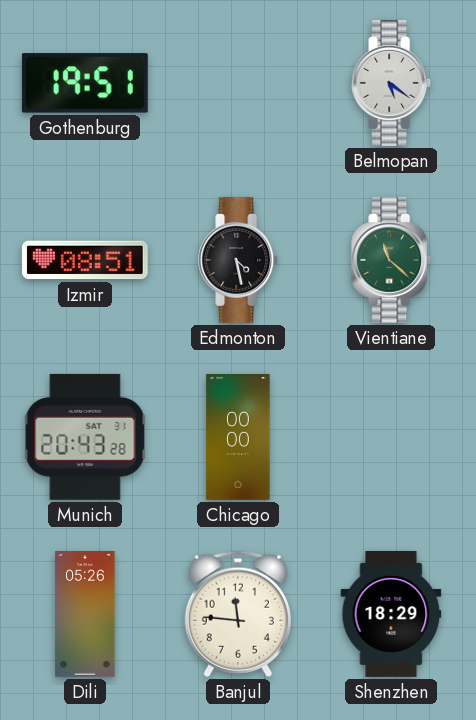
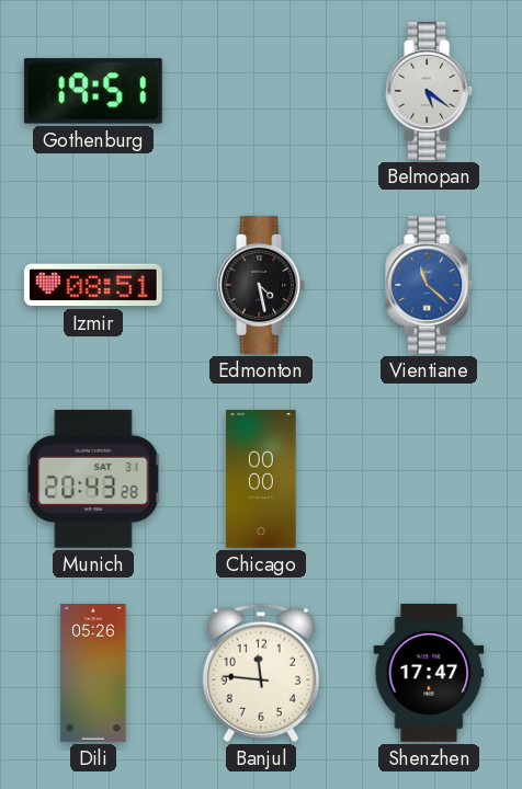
Vientiane dial: green -> blue (430, 285)
Shenzhen: 18:29 -> 17:47 (429, 673)
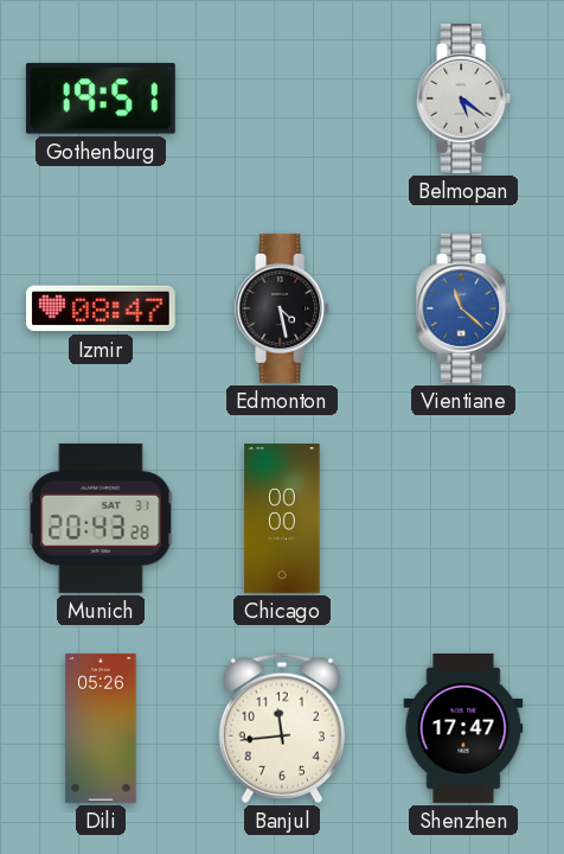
Izmir: 08:51 -> 08:47 (101, 308)
Banjul: 11:46 -> 11:44 (282, 728)
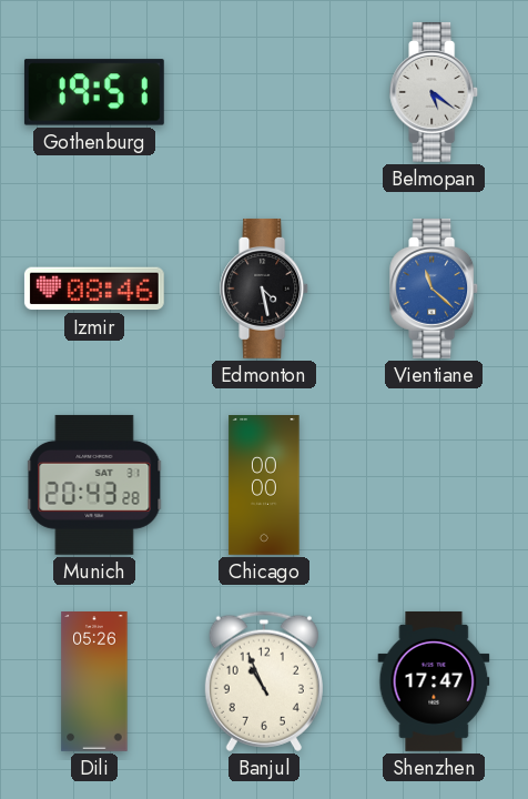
Izmir: 08:47 -> 08:46 (94, 289)
Banjul: 11:44 -> 10:56 (264, 681)
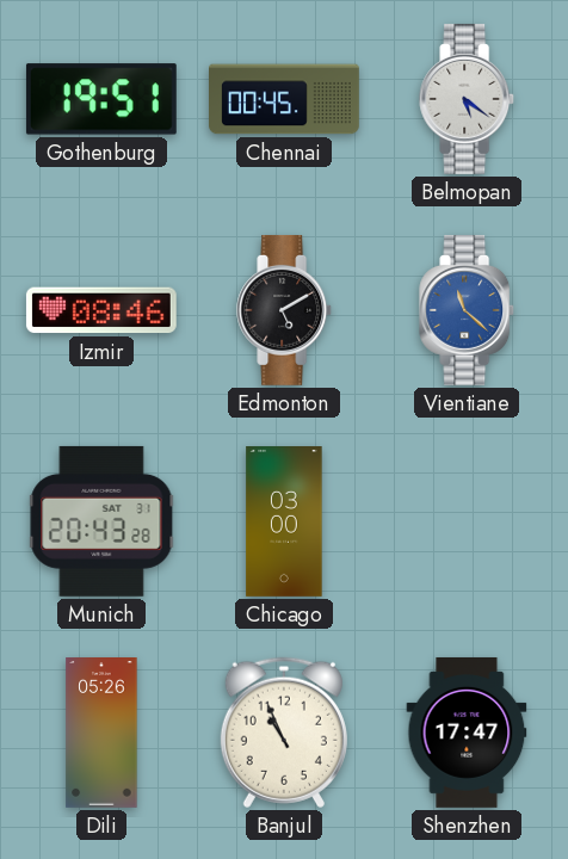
Chennai: none -> 00:45 (285, 99)
Edmonton: 4:28 -> 5:10 (285, 310)
Chicago: 00:00 -> 03:00 (284, 523)
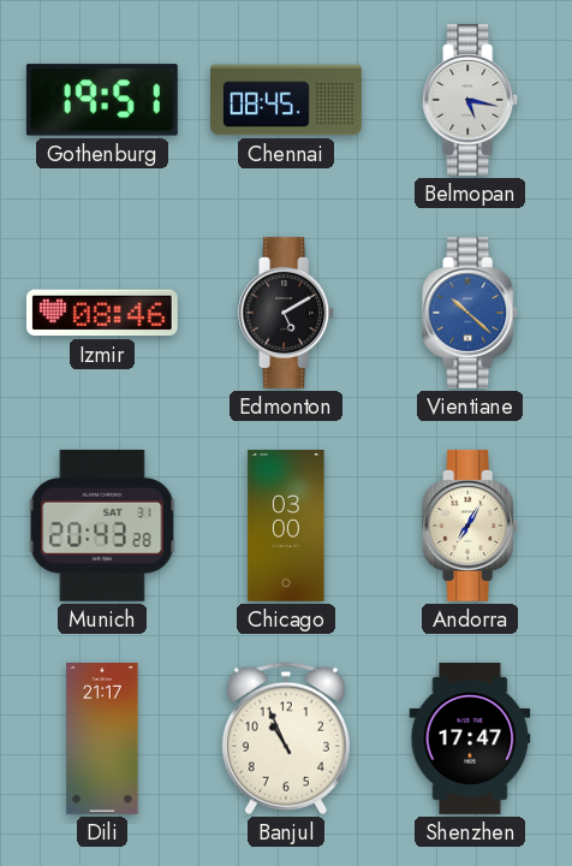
Chennai: 00:45 -> 08:45 (287, 100)
Belmopan: 5:21 -> 5:17 (471, 100)
Vientiane: 11:22 -> 10:22 (471, 313)
Andorra: none -> 7:05 (471, 526)
Dili: 05:26 -> 21:17 (102, 740)
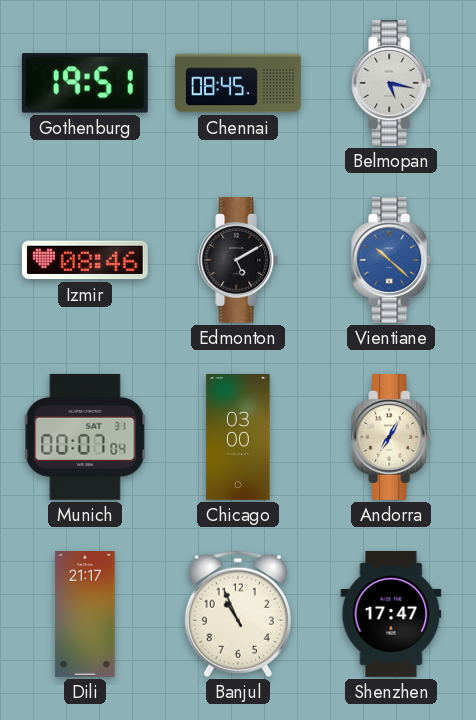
Munich: 20:43 -> 00:07 (85, 437)
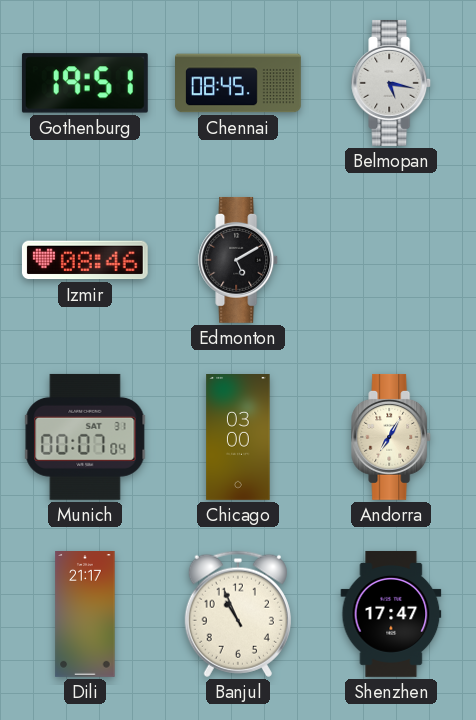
Vientiane: 10:22 -> none (392, 260)
